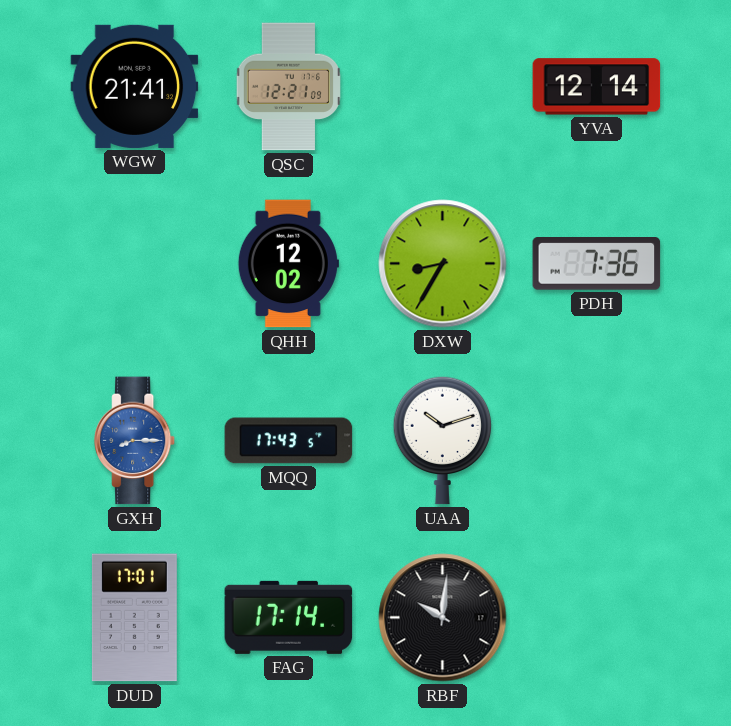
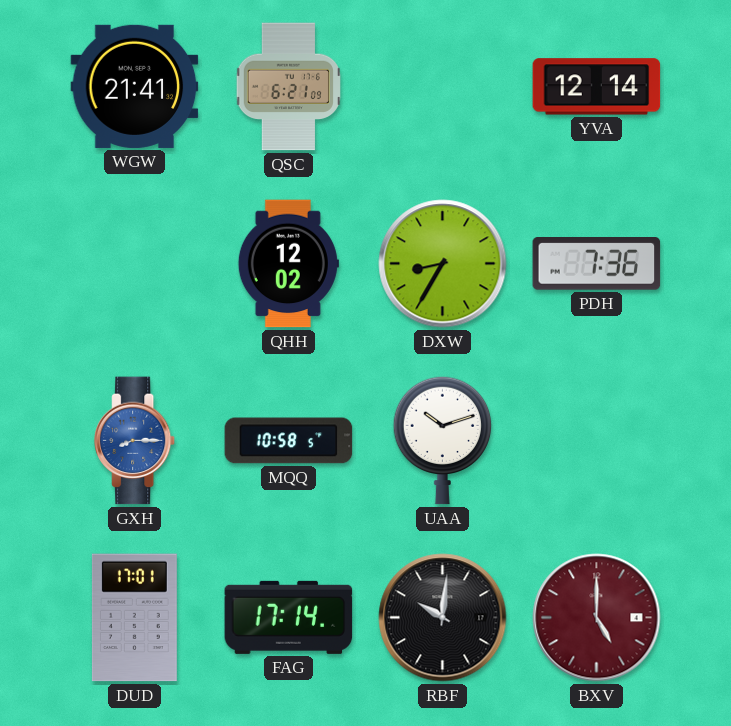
QSC: 12:21 -> 6:21 (288, 87)
MQQ: 17:43 -> 10:58 (289, 441)
BXV: none -> 5:00 (597, 618)
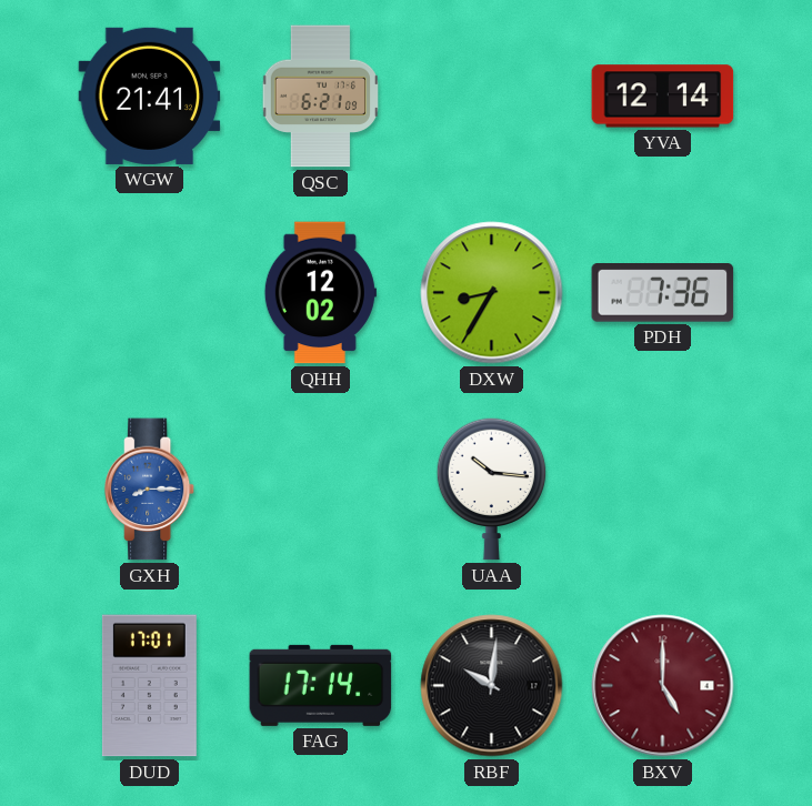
MQQ: 10:58 -> none (289, 441)
UAA: 10:12 -> 10:16 (492, 488)
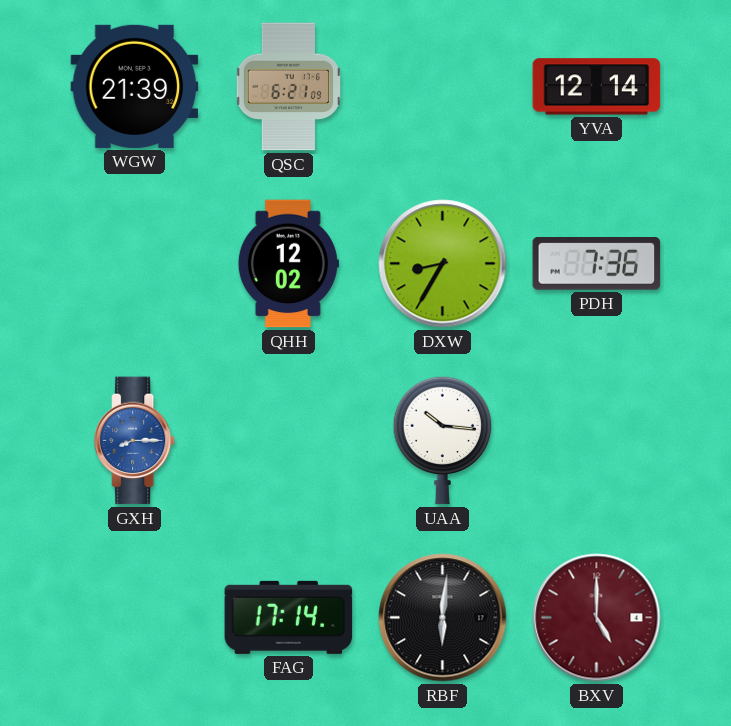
WGW: 21:41 -> 21:39 (135, 86)
DUD: 17:01 -> none (149, 686)
RBF: 10:01 -> 6:01 (443, 618)
